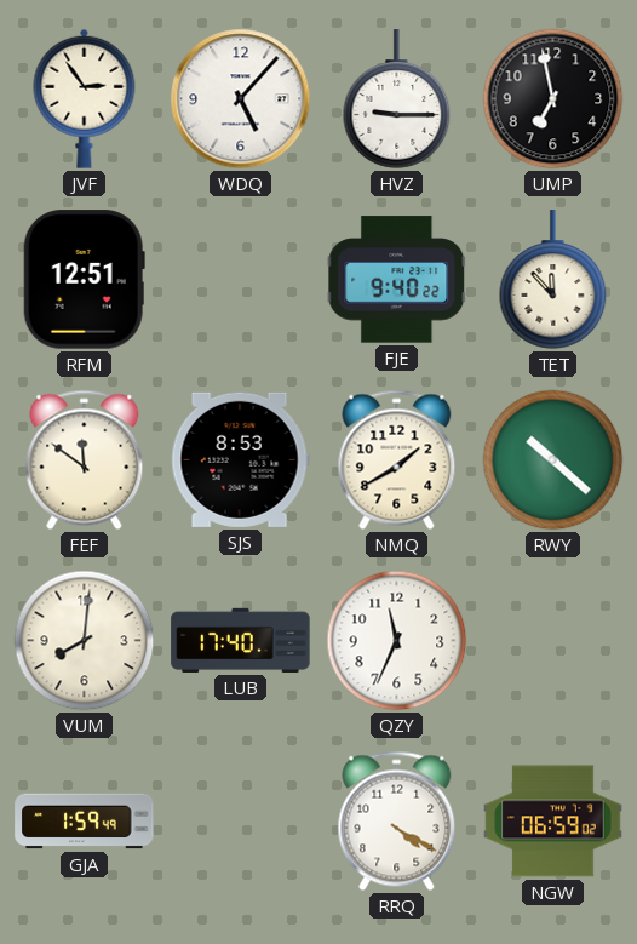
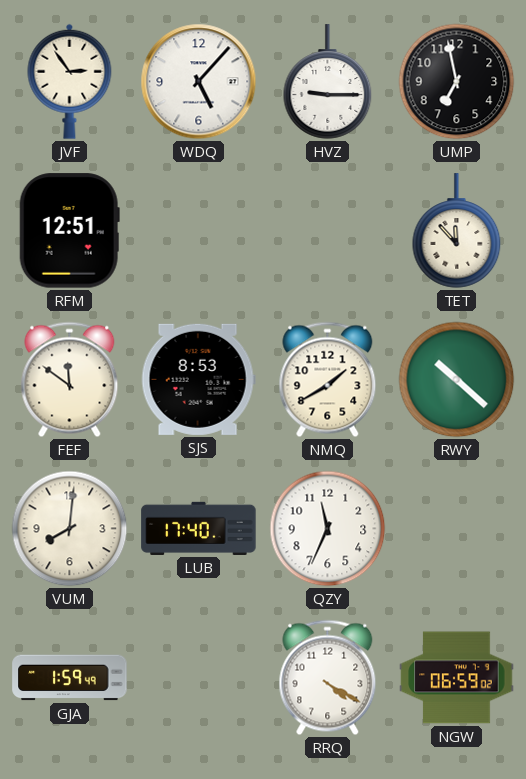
FJE: 9:40 -> none (397, 280)
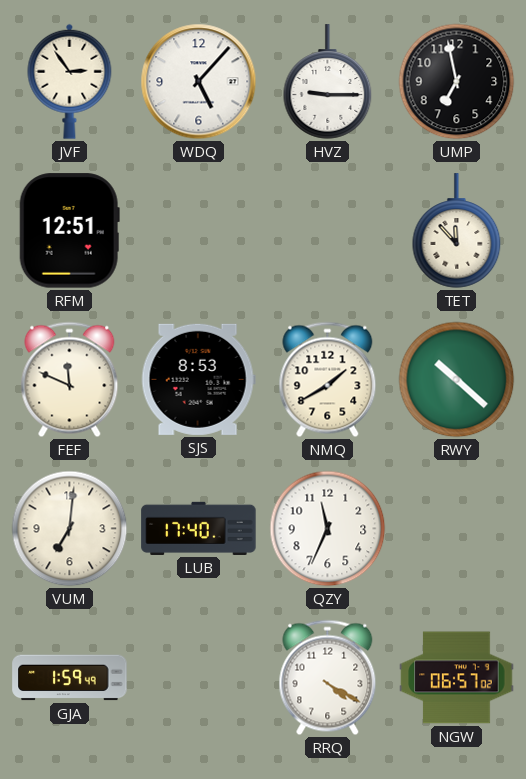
FEF: 11:51 -> 11:49 (70, 380)
VUM: 8:01 -> 7:01 (70, 529)
NGW: 06:59 -> 06:57 (457, 678)
